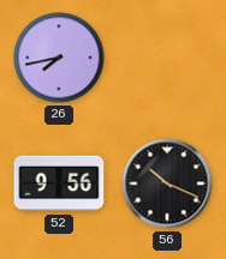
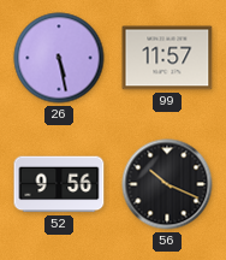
26: 7:43 -> 5:28 (59, 58)
99: none -> 11:57 (167, 58)
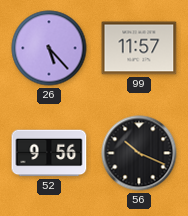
26: 5:28 -> 5:23 (49, 48)
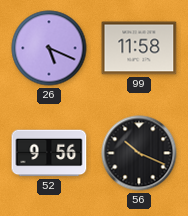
26: 5:23 -> 5:19 (49, 48)
99: 11:57 -> 11:58 (139, 48)
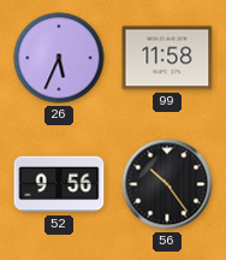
26: 5:19 -> 5:34 (59, 58)
56: 10:19 -> 10:24 (167, 184)
